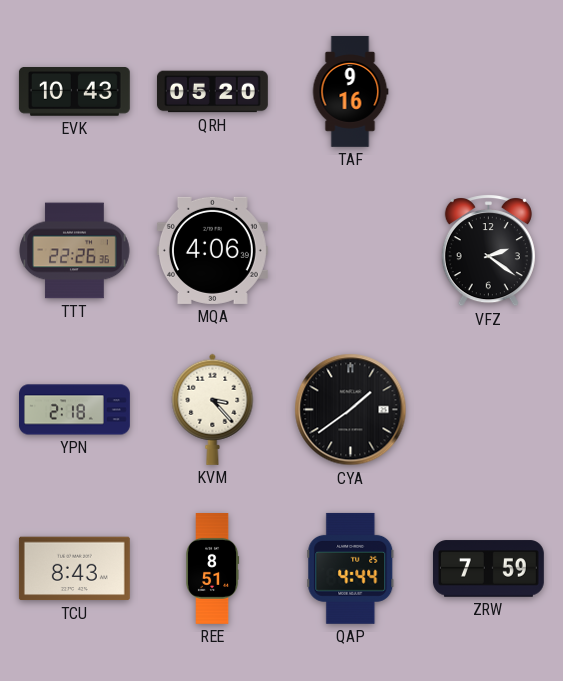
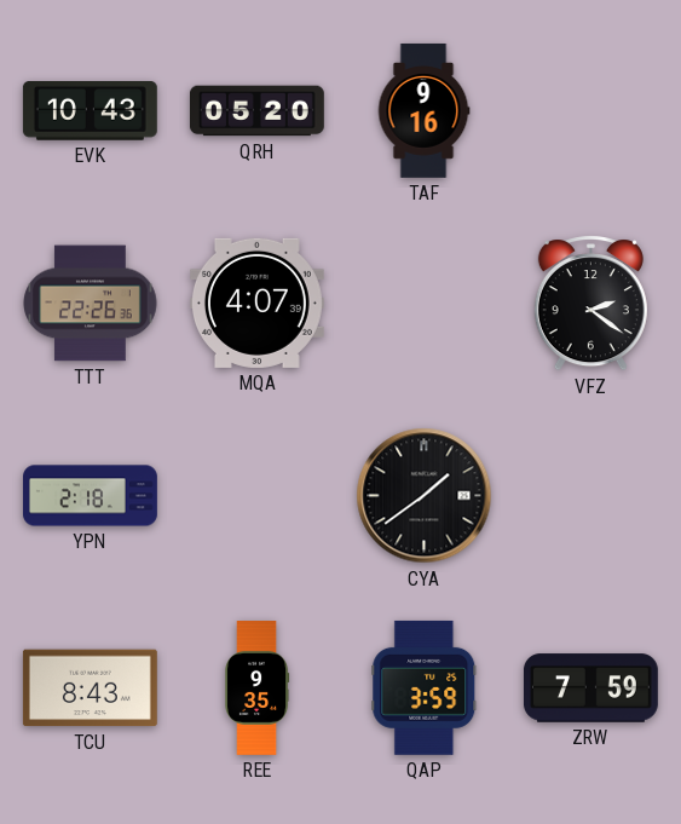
MQA: 4:06 -> 4:07 (256, 302)
KVM: 3:23 -> none (213, 409)
REE: 8:51 -> 9:35 (256, 688)
QAP: 4:44 -> 3:59 (425, 687)
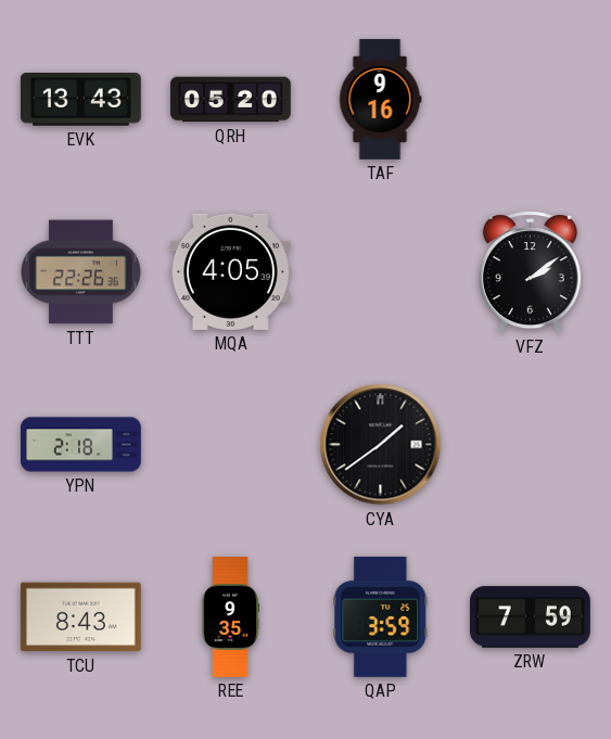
EVK: 10:43 -> 13:43 (80, 100)
MQA: 4:07 -> 4:05 (230, 271)
VFZ: 2:21 -> 2:09 (530, 272)
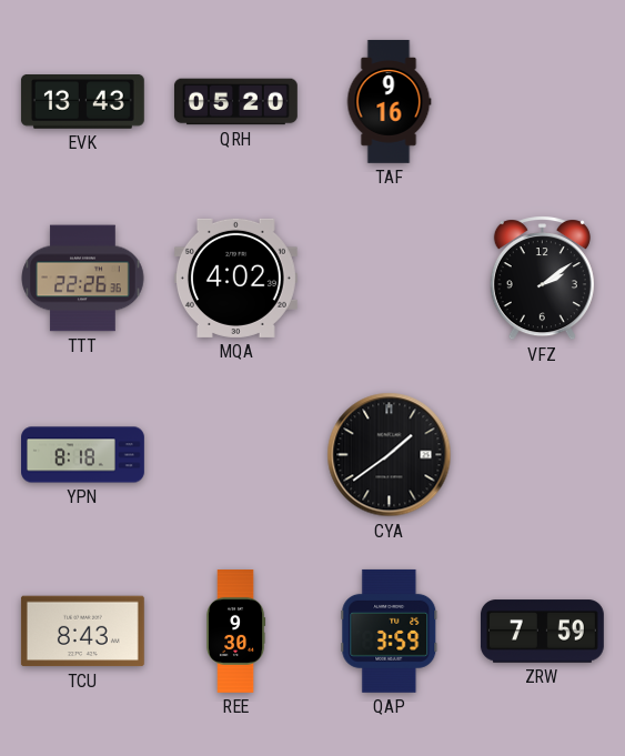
MQA: 4:05 -> 4:02 (235, 278)
YPN: 2:18 -> 8:18 (83, 455)
REE: 9:35 -> 9:30 (235, 632)
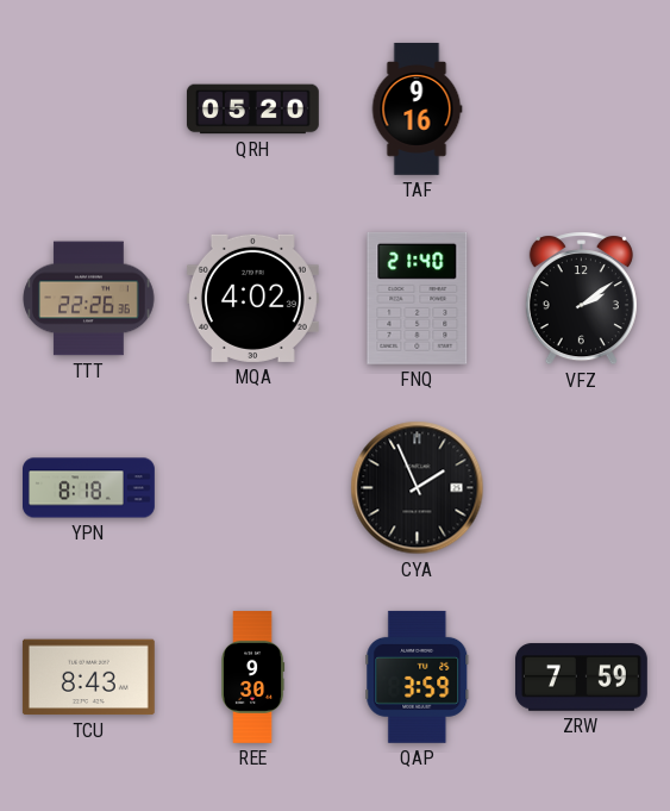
EVK: 13:43 -> none (82, 102)
FNQ: none -> 21:40 (418, 298)
CYA: 1:39 -> 1:56 (418, 488)
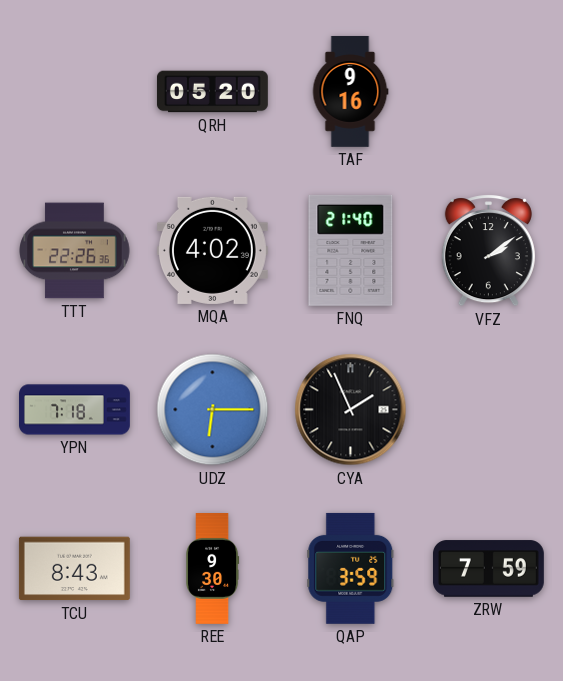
YPN: 8:18 -> 7:18 (75, 410)
UDZ: none -> 6:15 (213, 410)
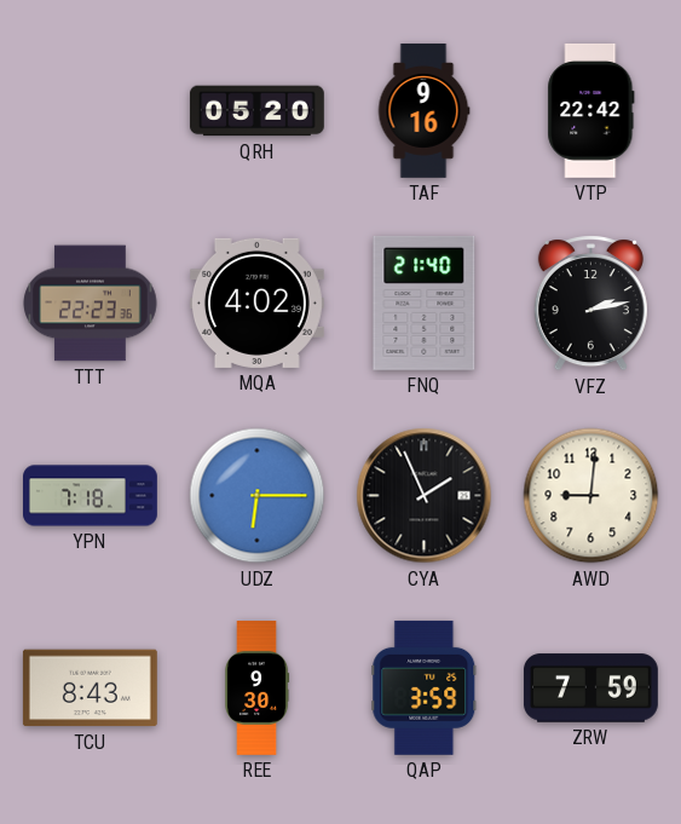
VTP: none -> 22:42 (591, 110)
TTT: 22:26 -> 22:23 (91, 304)
VFZ: 2:09 -> 2:13 (590, 304)
AWD: none -> 9:01 (591, 496)
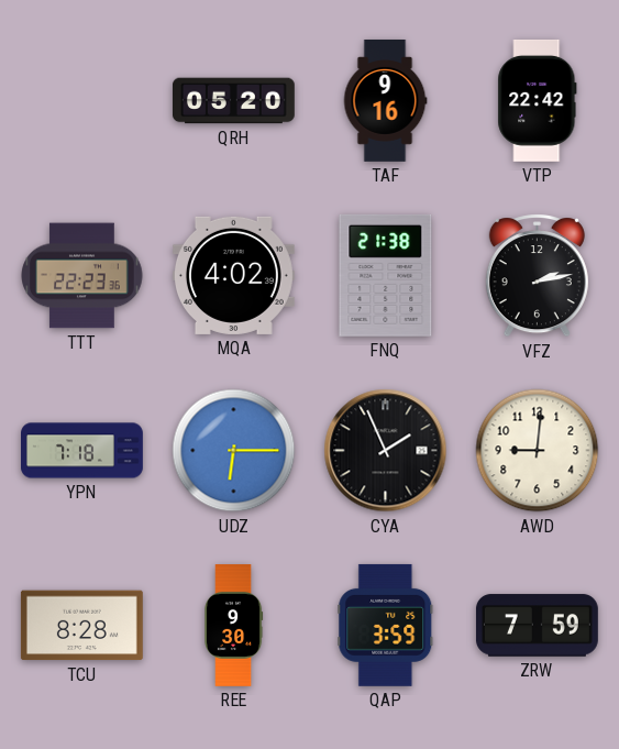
FNQ: 21:40 -> 21:38 (386, 275)
TCU: 8:43 -> 8:28 (81, 626)
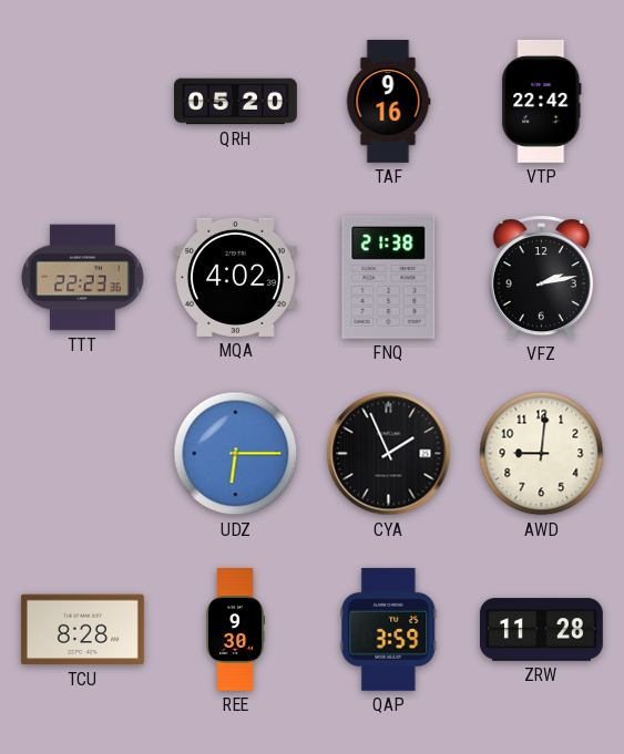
YPN: 7:18 -> none (82, 451)
ZRW: 7:59 -> 11:28 (541, 630)
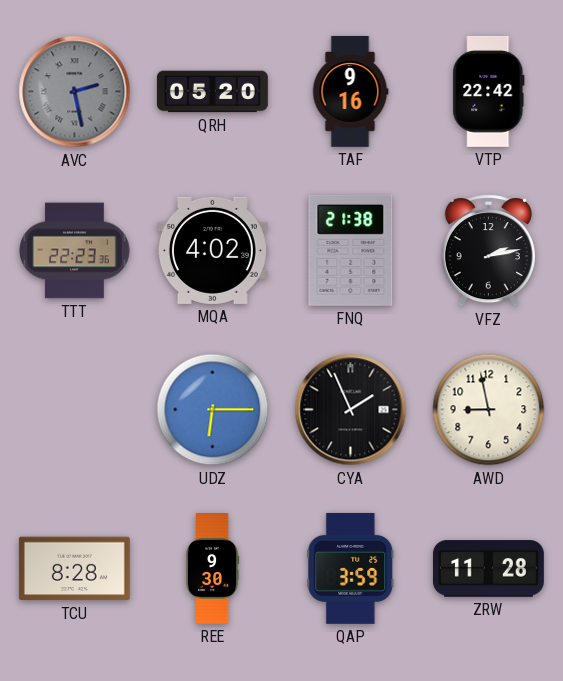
AVC: none -> 2:28 (75, 92)
AWD: 9:01 -> 8:58 (489, 410)
